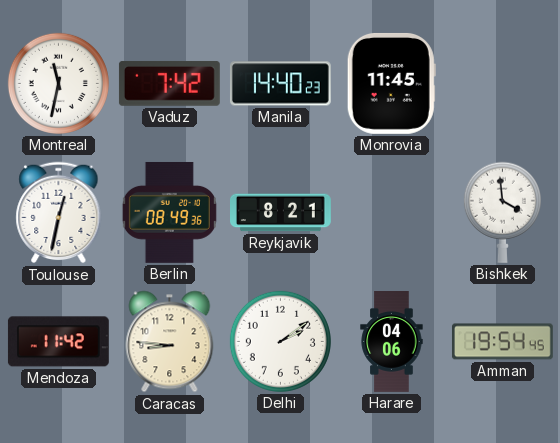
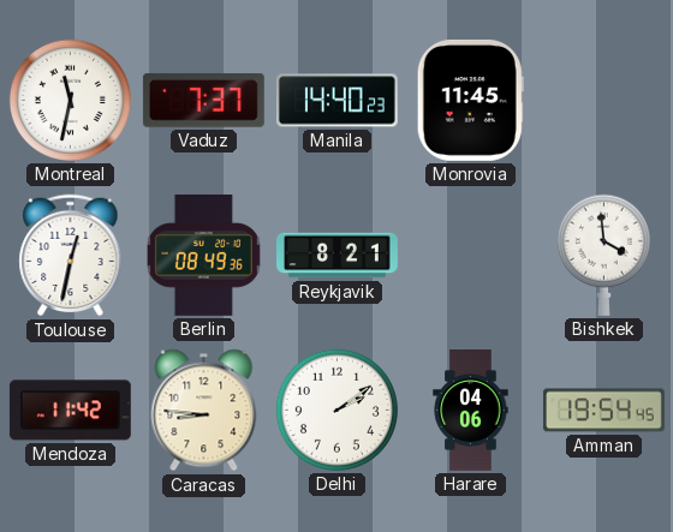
Vaduz: 7:42 -> 7:37 (203, 101)
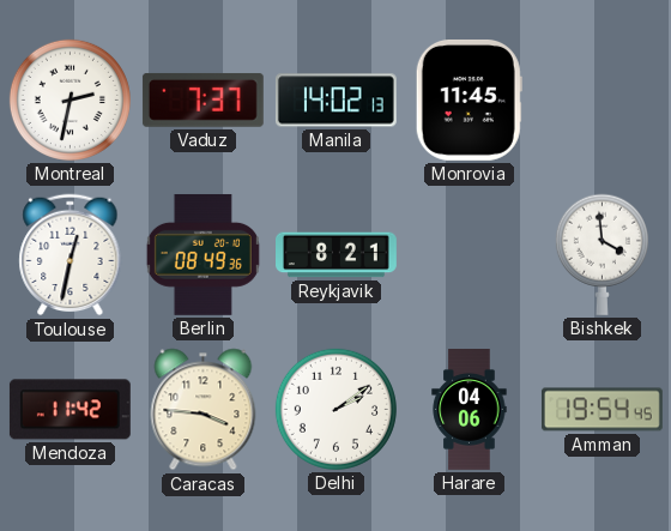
Montreal: 11:32 -> 2:32 (69, 99)
Manila: 14:40 -> 14:02 (335, 101)
Caracas: 8:46 -> 3:46 (204, 410)
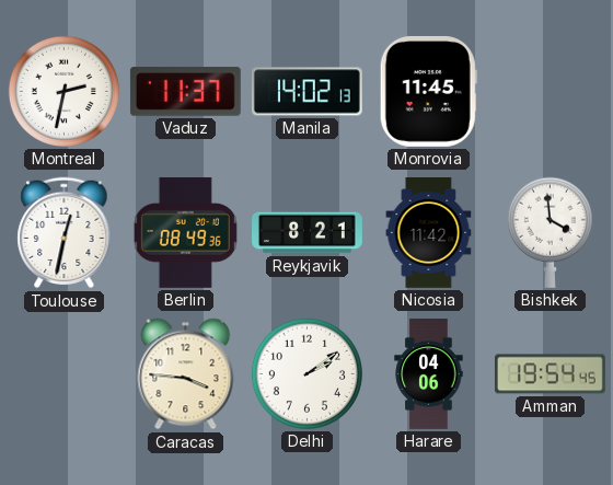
Vaduz: 7:37 -> 11:37 (185, 92)
Nicosia: none -> 11:42 (429, 232)
Mendoza: 11:42 -> none (69, 410)
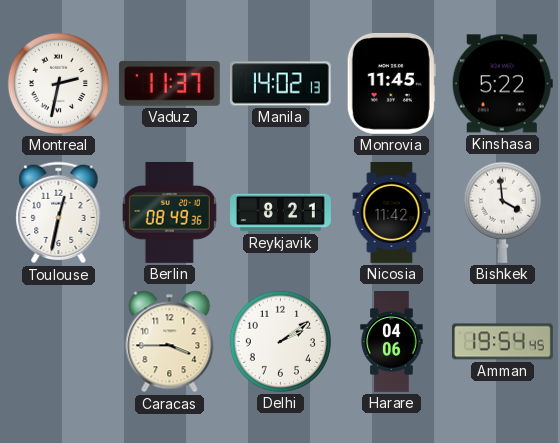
Kinshasa: none -> 5:22 (502, 84)
Caracas: 3:46 -> 3:45 (170, 342)
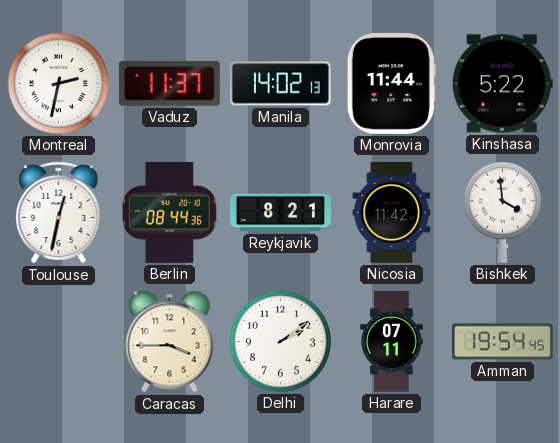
Monrovia: 11:45 -> 11:44 (391, 83)
Berlin: 08:49 -> 08:44 (169, 212)
Harare: 04:06 -> 07:11 (392, 342)
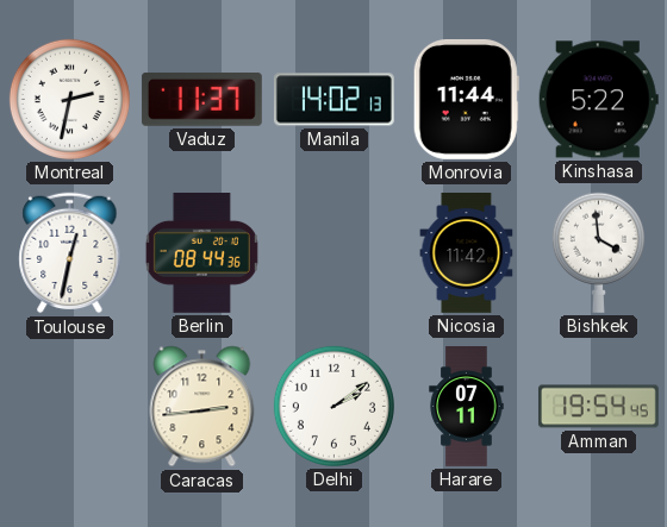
Reykjavik: 8:21 -> none (281, 213)
Caracas: 3:45 -> 2:44 (202, 407)
